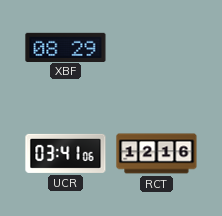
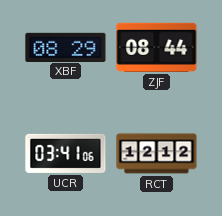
ZJF: none -> 08:44 (157, 47)
RCT: 12:16 -> 12:12 (157, 154)
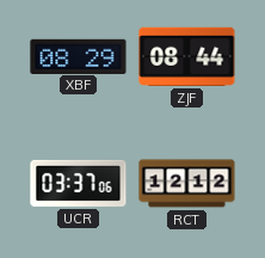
UCR: 03:41 -> 03:37 (79, 183)
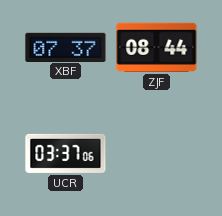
XBF: 08:29 -> 07:37 (66, 47)
RCT: 12:12 -> none (187, 184)
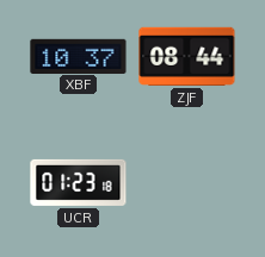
XBF: 07:37 -> 10:37 (79, 56)
UCR: 03:37 -> 01:23 (79, 182)
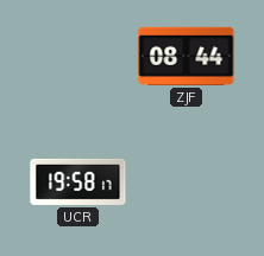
XBF: 10:37 -> none (79, 56)
UCR: 01:23 -> 19:58 (78, 181)
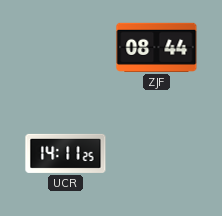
UCR: 19:58 -> 14:11 (66, 153)
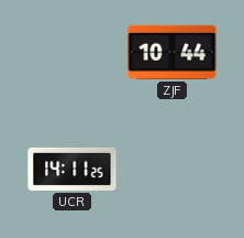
ZJF: 08:44 -> 10:44 (173, 52)
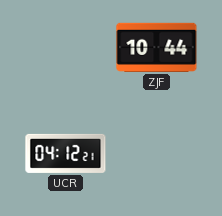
UCR: 14:11 -> 04:12 (66, 153)
